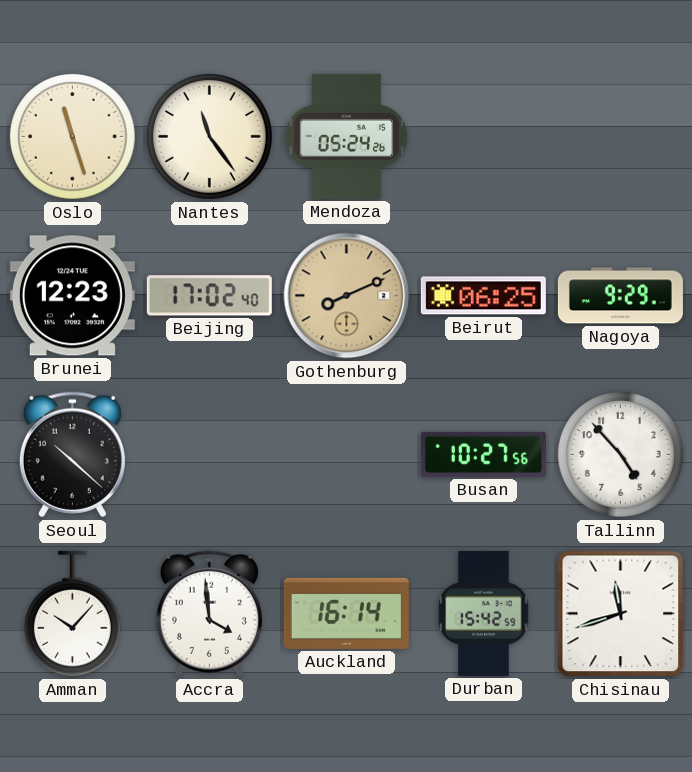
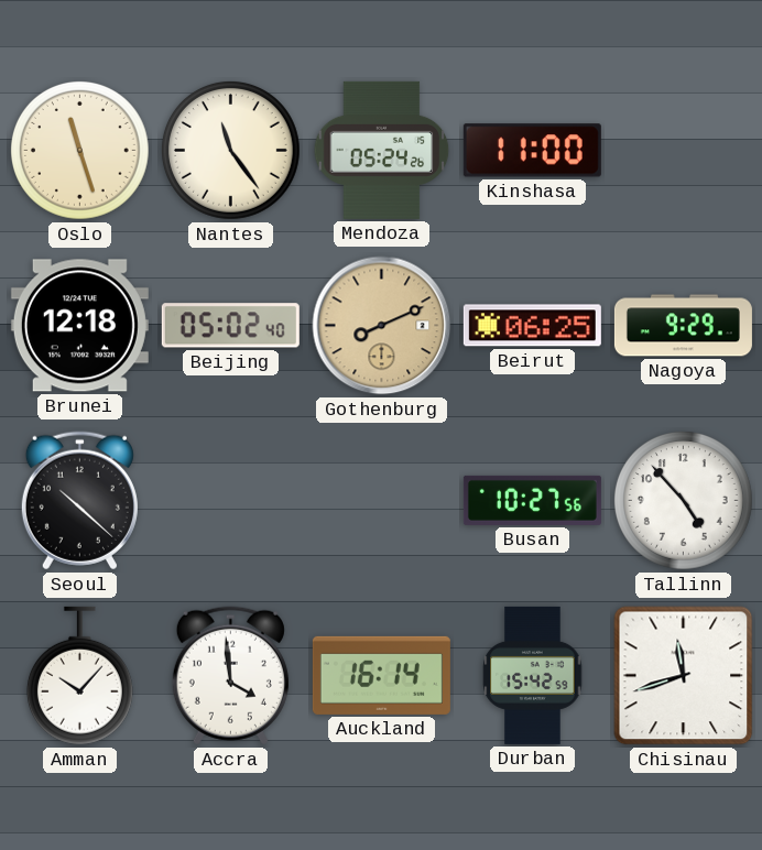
Kinshasa: none -> 11:00 (532, 151)
Brunei: 12:23 -> 12:18 (79, 326)
Beijing: 17:02 -> 05:02 (230, 326)
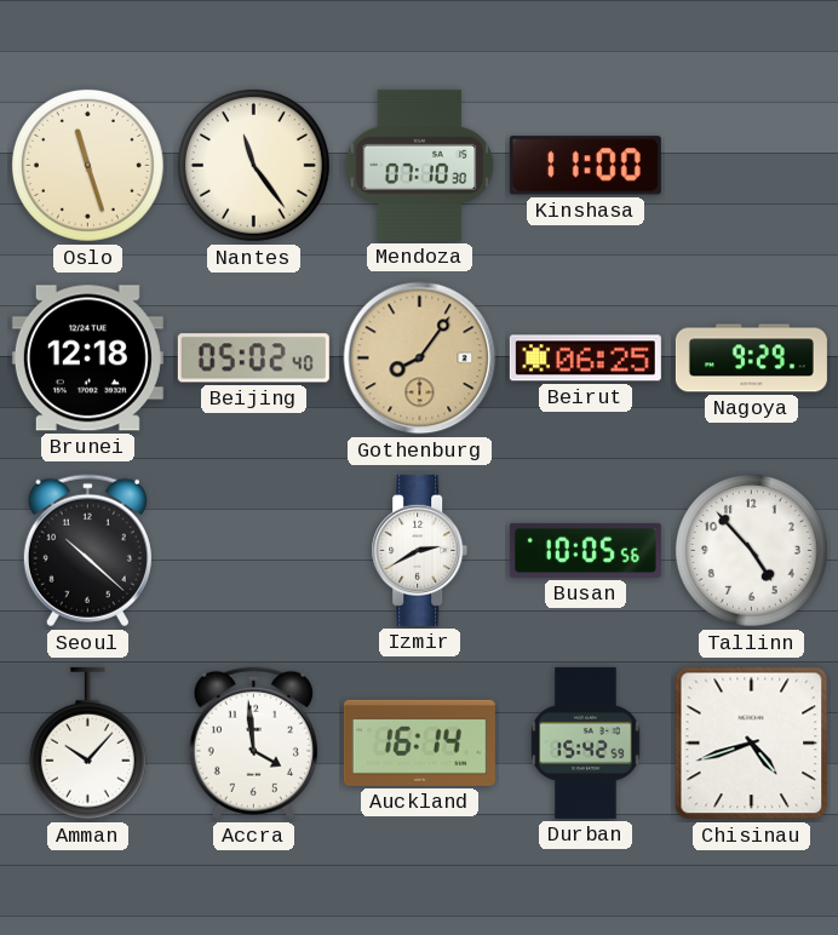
Mendoza: 05:24 -> 07:10 (420, 165)
Gothenburg: 8:11 -> 8:06 (420, 358)
Izmir: none -> 2:40 (420, 550)
Busan: 10:27 -> 10:05 (585, 550)
Chisinau: 11:42 -> 4:42 (752, 744)
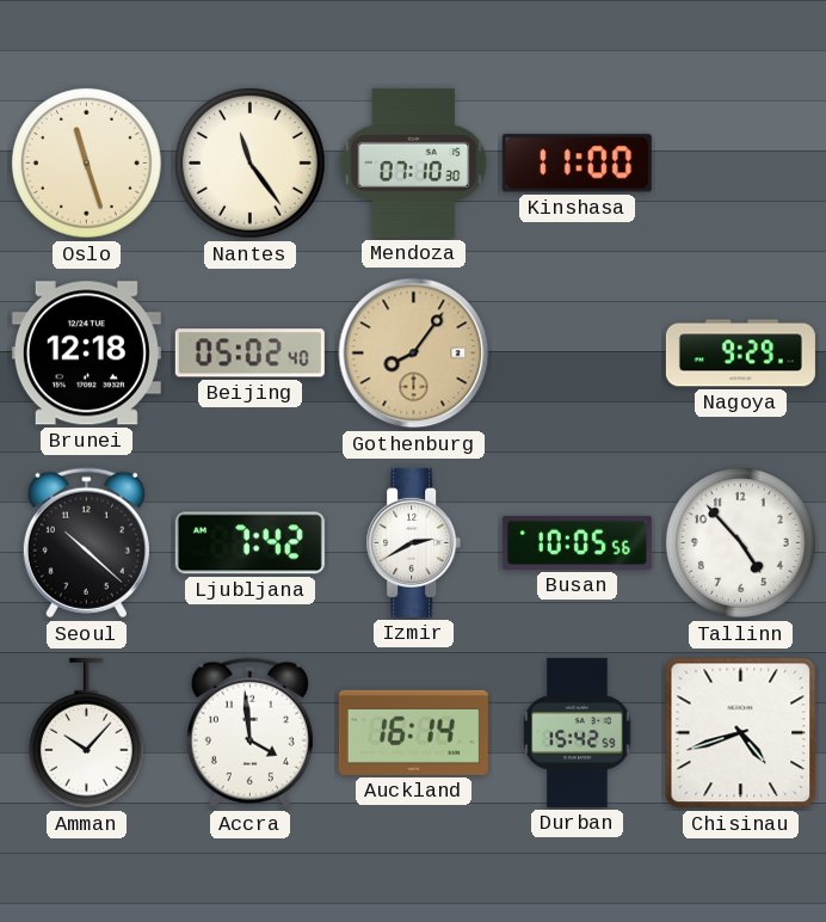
Beirut: 06:25 -> none (585, 358)
Ljubljana: none -> 7:42 (249, 543)
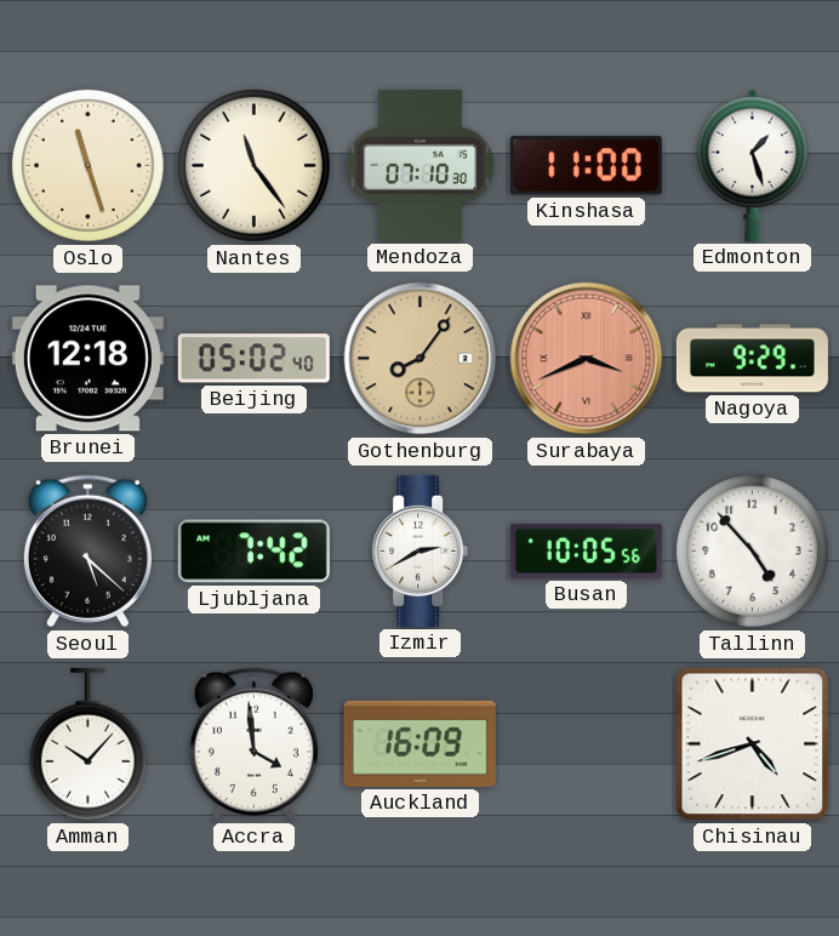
Edmonton: none -> 1:27 (753, 165)
Surabaya: none -> 3:41 (587, 359)
Seoul: 10:22 -> 5:22 (87, 552)
Auckland: 16:14 -> 16:09 (419, 743)
Durban: 15:42 -> none (578, 732)
